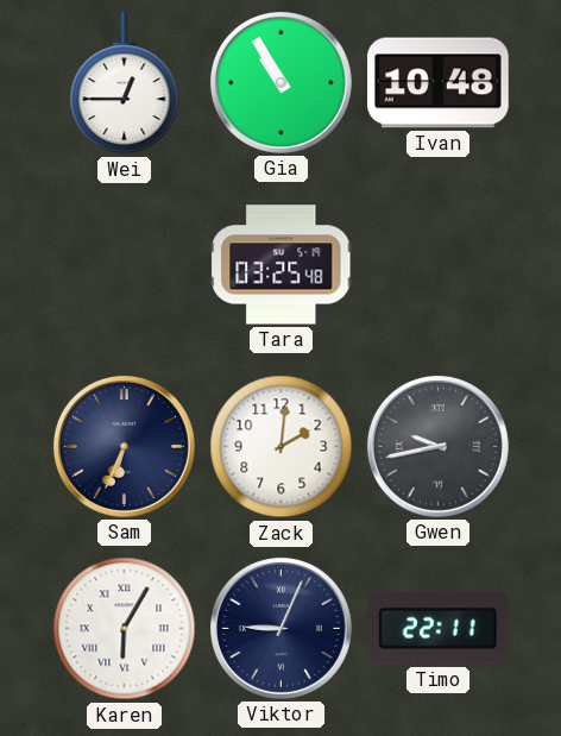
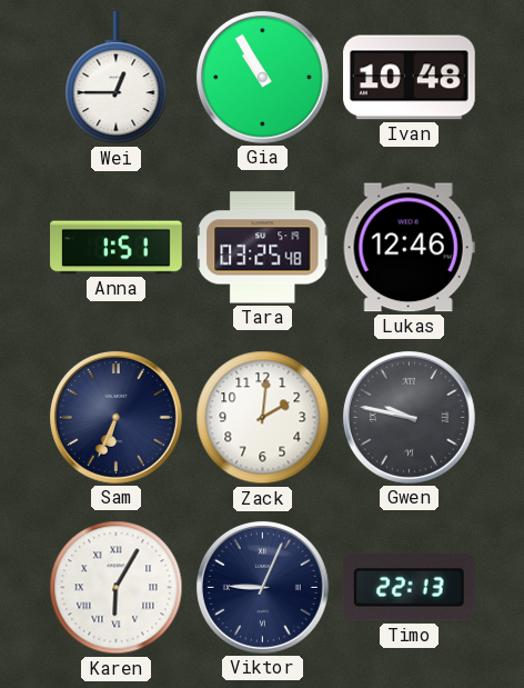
Anna: none -> 1:51 (117, 248)
Lukas: none -> 12:46 (409, 248)
Gwen: 9:43 -> 9:47 (409, 417)
Timo: 22:11 -> 22:13 (409, 588)
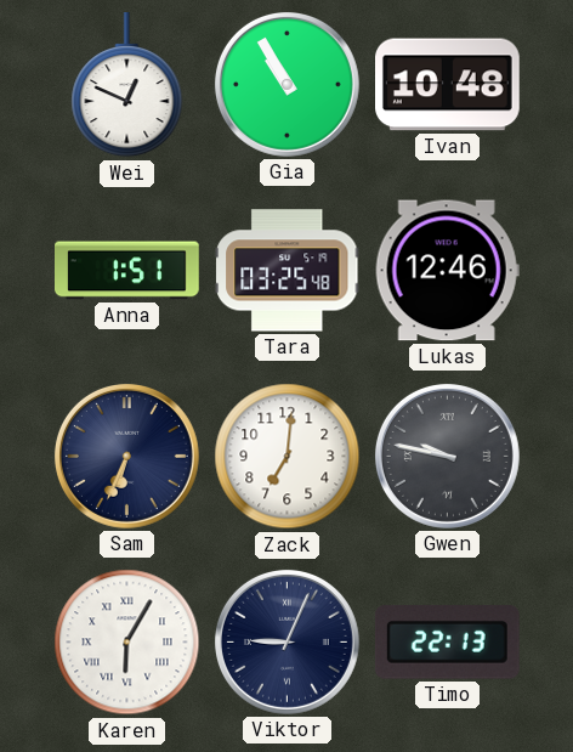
Wei: 12:45 -> 12:49 (127, 86)
Zack: 2:01 -> 7:01 (288, 457)
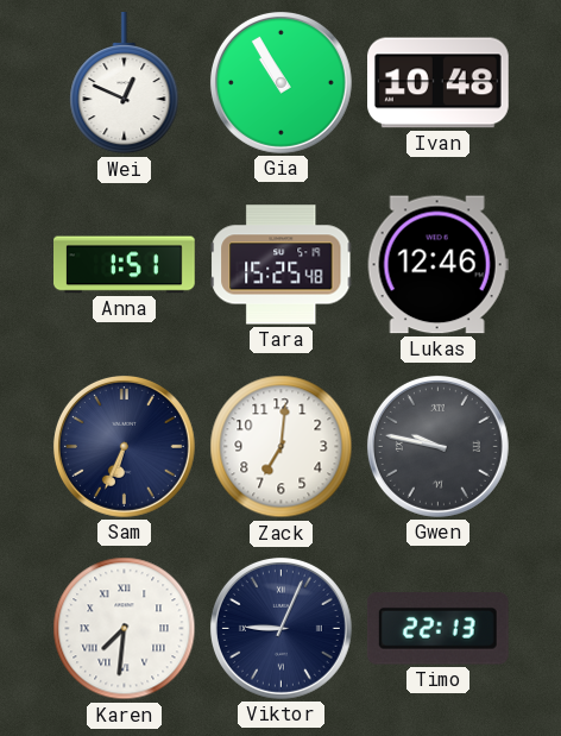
Tara: 03:25 -> 15:25 (282, 265)
Karen: 6:05 -> 7:31 (125, 629)
